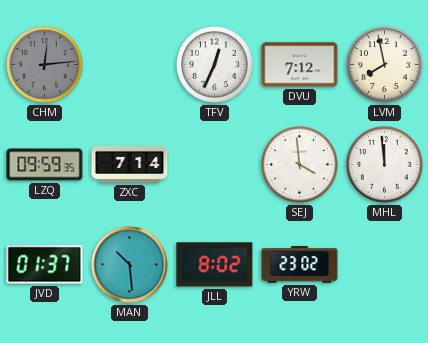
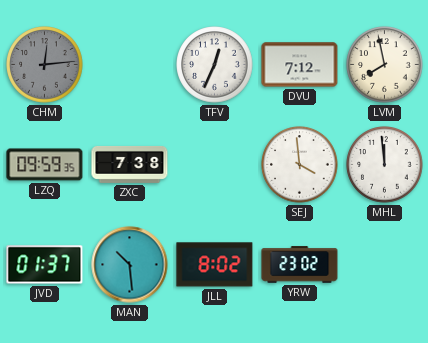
ZXC: 7:14 -> 7:38 (130, 164)
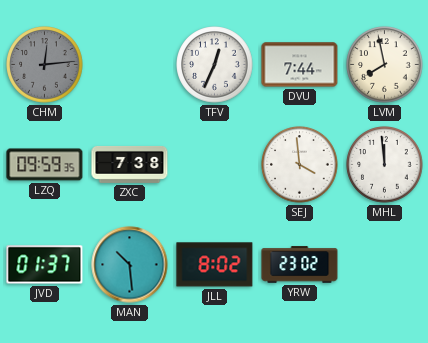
DVU: 7:12 -> 7:44 (300, 65)
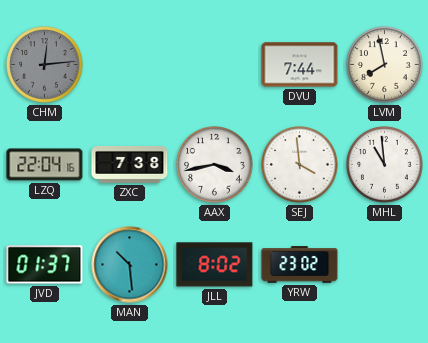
TFV: 12:34 -> none (215, 65)
LZQ: 09:59 -> 22:04 (45, 165)
AAX: none -> 3:43 (215, 165)
MHL: 11:59 -> 10:59 (385, 165)
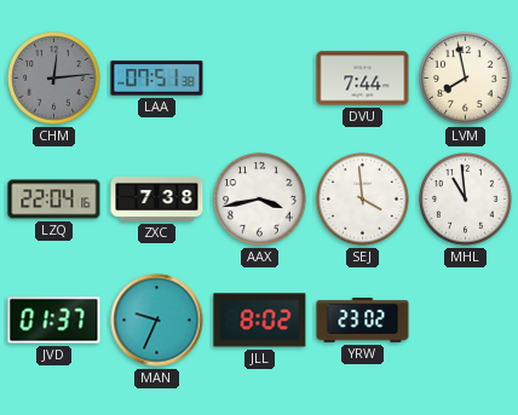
LAA: none -> 07:51 (157, 79)
MAN: 10:29 -> 9:34 (157, 321)
